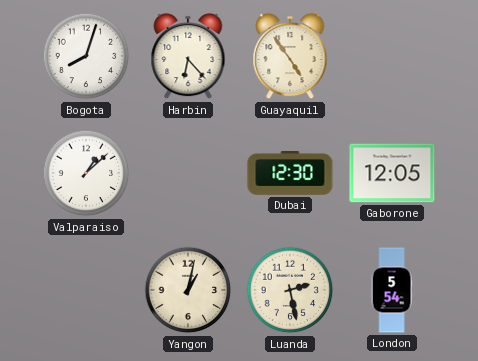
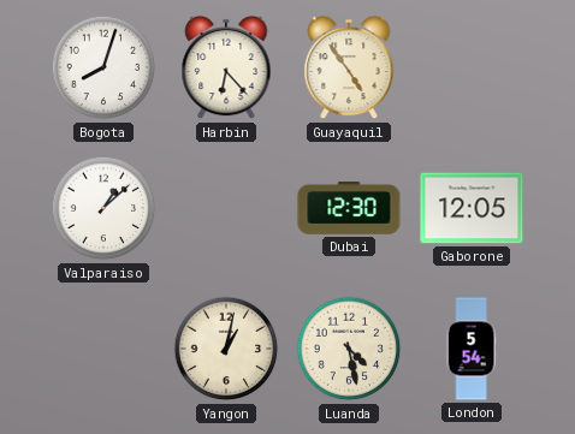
Luanda: 2:28 -> 4:28 (349, 349)
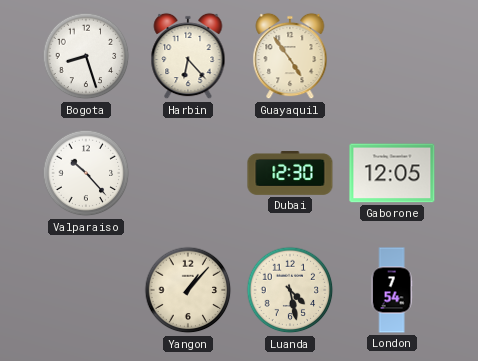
Bogota: 8:03 -> 8:27 (86, 56)
Valparaiso: 1:08 -> 10:23 (86, 173)
Yangon: 1:02 -> 1:07 (188, 290)
London: 5:54 -> 7:54 (392, 290)
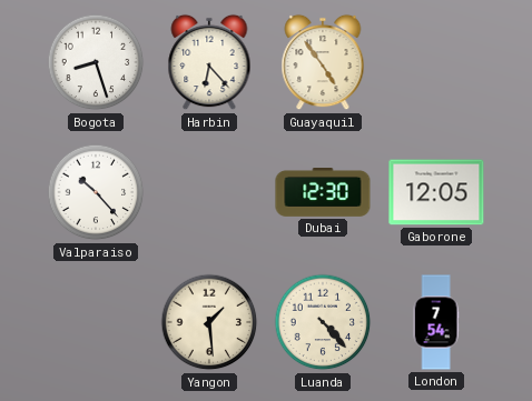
Yangon: 1:07 -> 1:29 (209, 322)
Luanda: 4:28 -> 4:23 (323, 322)
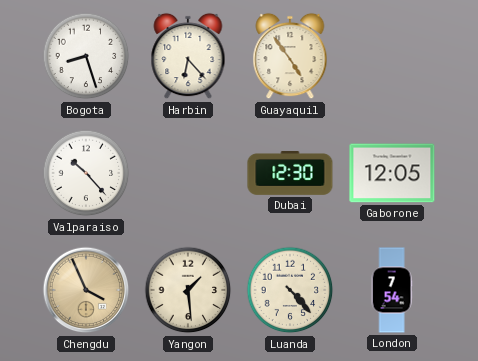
Chengdu: none -> 3:56 (86, 290)
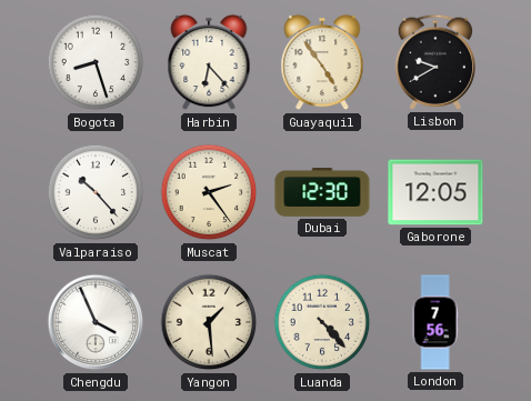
Lisbon: none -> 9:40 (434, 62)
Muscat: none -> 2:24 (209, 192)
Chengdu dial: champagne -> white (96, 322)
London: 7:54 -> 7:56 (435, 322)
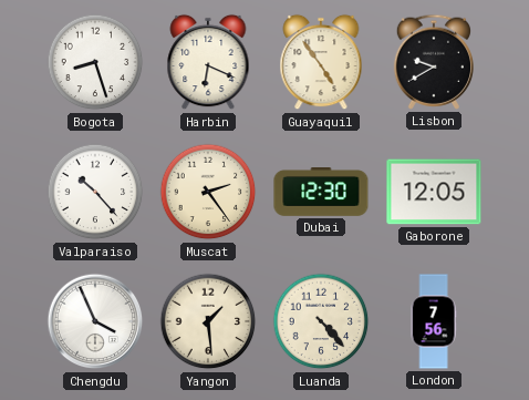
Harbin: 6:23 -> 6:19 (208, 62)
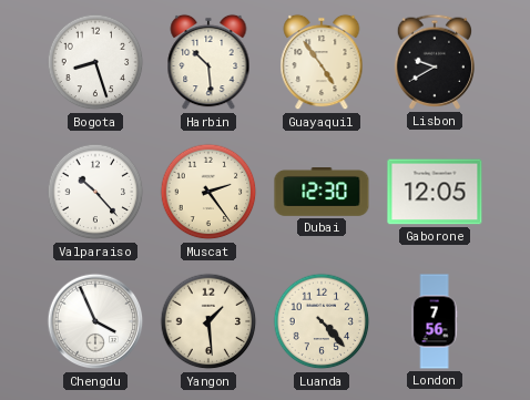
Harbin: 6:19 -> 10:29 (208, 62)
